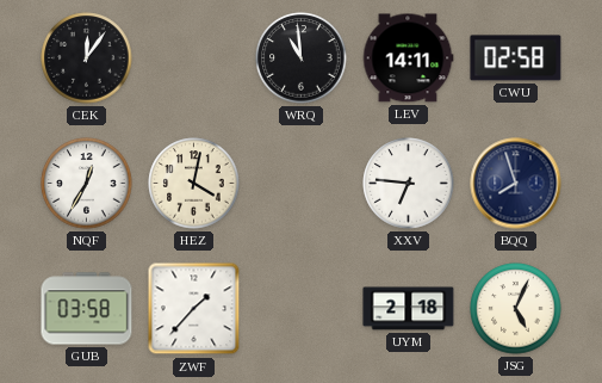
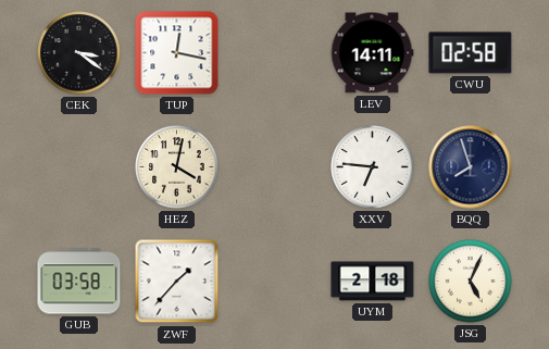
CEK: 12:06 -> 3:21 (79, 53)
TUP: none -> 12:17 (177, 53)
WRQ: 10:59 -> none (302, 58)
NQF: 12:35 -> none (87, 184)
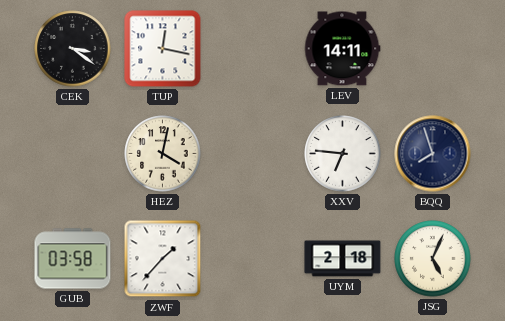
CWU: 02:58 -> none (471, 53)
